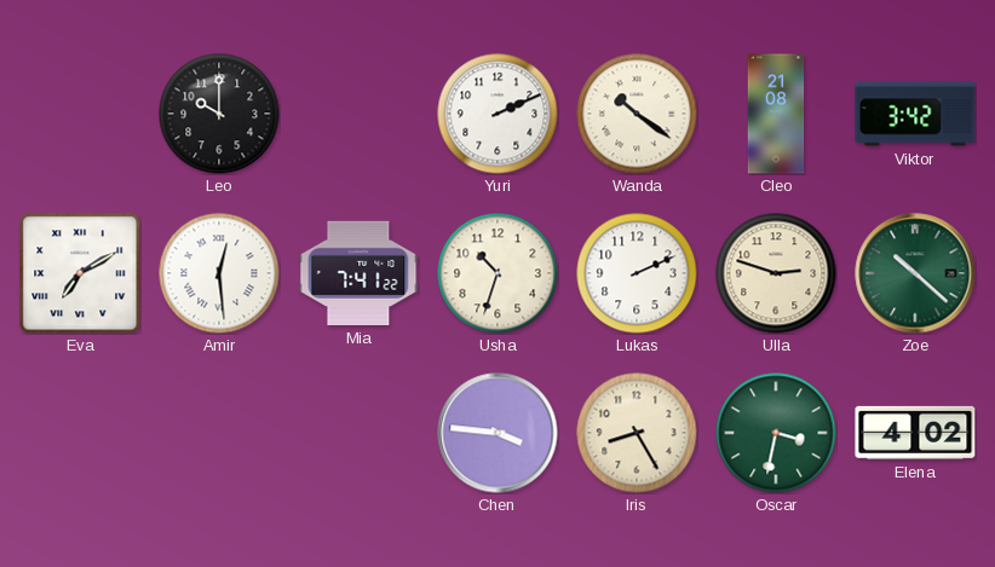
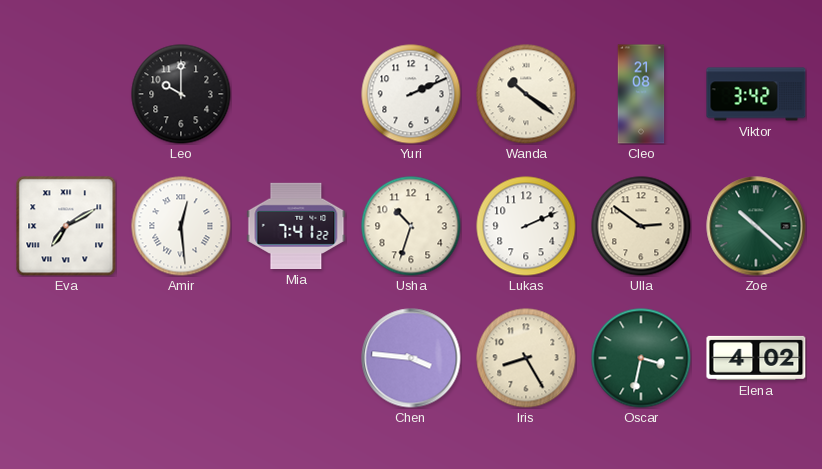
Ulla: 2:48 -> 2:51 (641, 226)
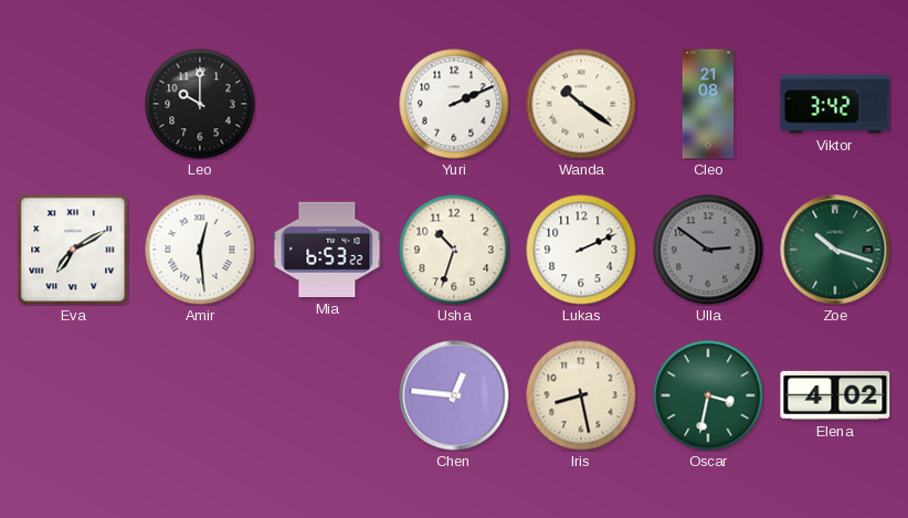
Mia: 7:41 -> 6:53 (327, 250)
Ulla dial: cream -> grey (708, 250)
Zoe: 10:22 -> 10:18 (835, 250)
Chen: 3:46 -> 12:46 (454, 395)
Iris: 8:25 -> 8:28 (581, 395)
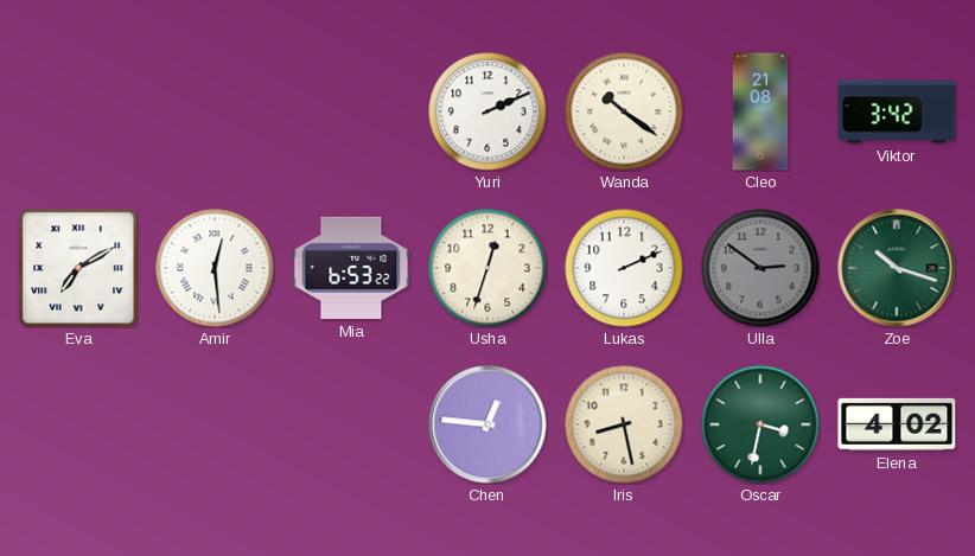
Leo: 10:00 -> none (200, 104)
Usha: 10:33 -> 12:33 (487, 268)
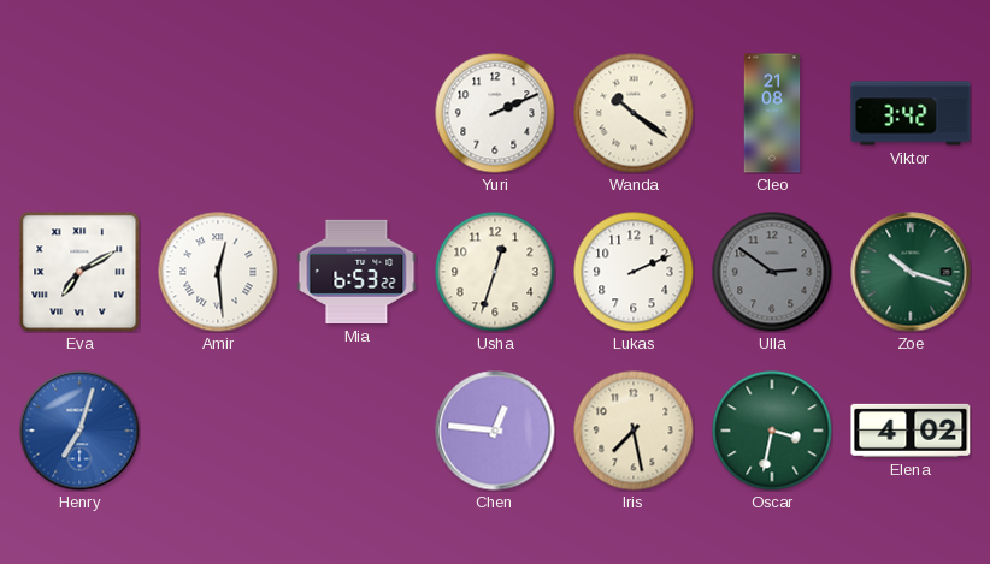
Henry: none -> 7:03 (79, 431)
Iris: 8:28 -> 7:28 (634, 431)
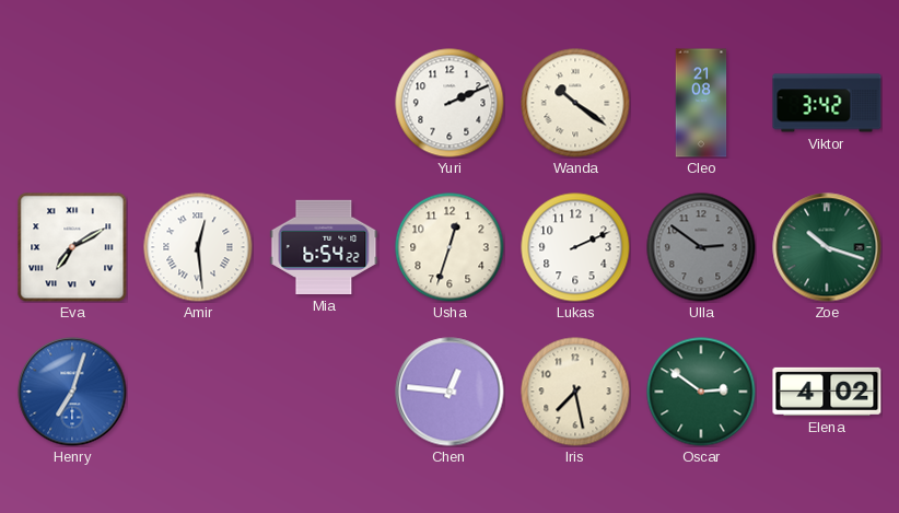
Mia: 6:53 -> 6:54 (324, 247)
Oscar: 3:32 -> 2:51 (701, 392)
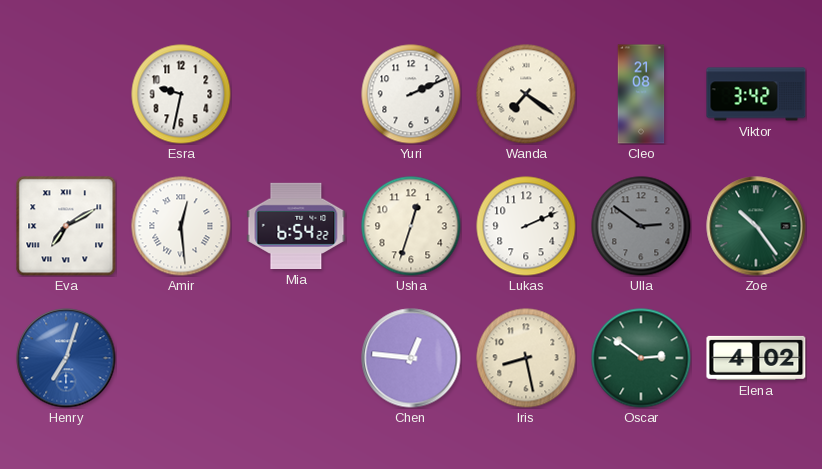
Esra: none -> 9:32 (181, 94)
Wanda: 10:21 -> 7:21 (526, 94)
Zoe: 10:18 -> 10:24 (756, 226)
Iris: 7:28 -> 8:28 (526, 358)
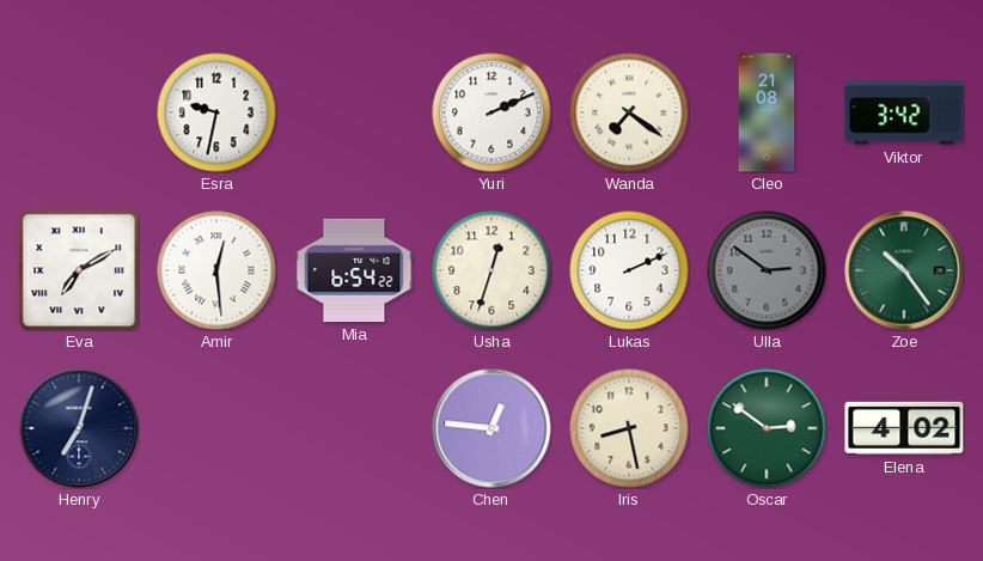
Henry dial: blue -> navy (79, 428)
